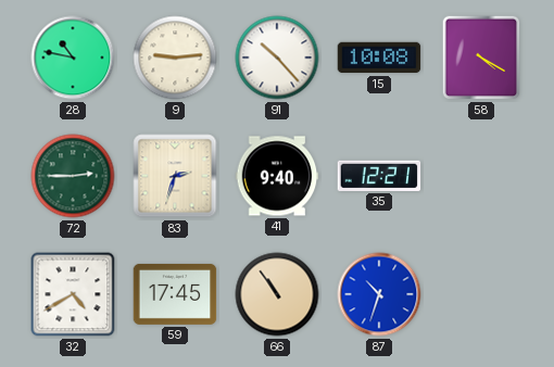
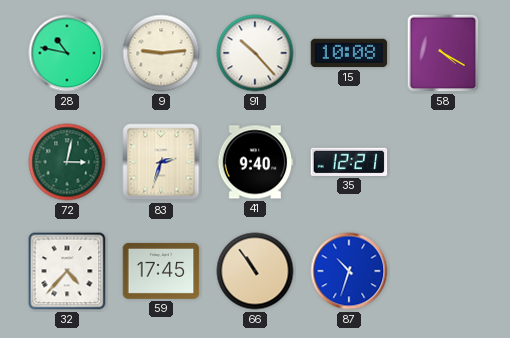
72: 2:45 -> 3:02 (67, 162)
32: 4:40 -> 4:37 (67, 271)
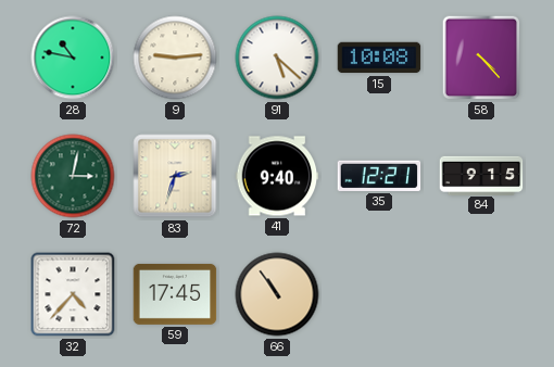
91: 10:23 -> 5:22 (277, 58)
58: 4:20 -> 4:23 (481, 58)
84: none -> 9:15 (481, 175)
87: 10:33 -> none (349, 271)
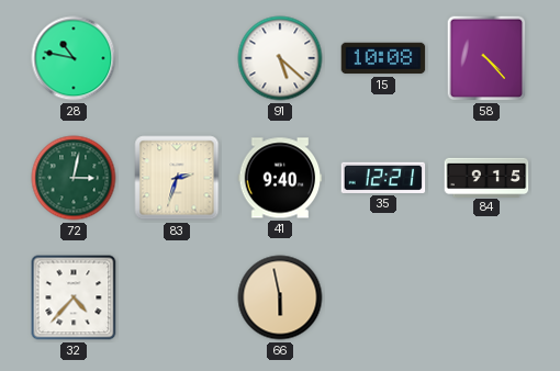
9: 9:14 -> none (175, 58)
59: 17:45 -> none (175, 294)
66: 10:54 -> 5:58 (280, 297)
